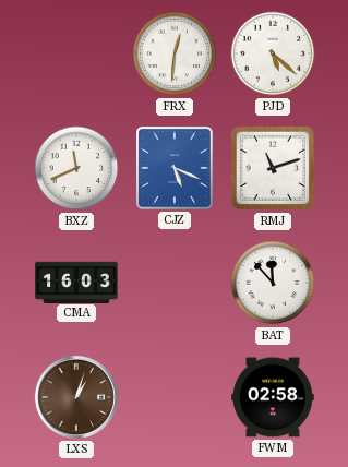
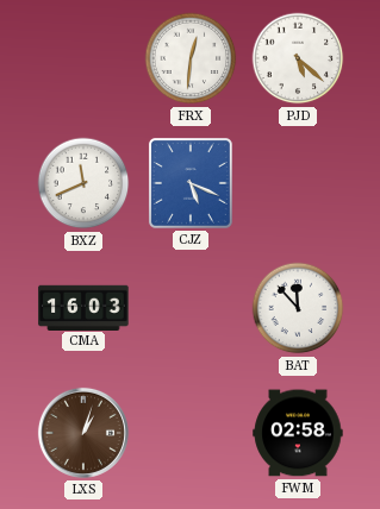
RMJ: 11:12 -> none (273, 168)
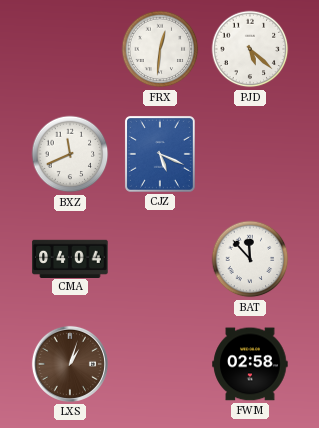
CMA: 16:03 -> 04:04 (70, 258)
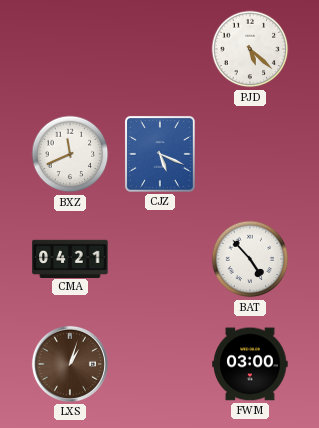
FRX: 12:31 -> none (160, 49)
CMA: 04:04 -> 04:21 (70, 258)
BAT: 11:53 -> 4:53 (250, 259)
FWM: 02:58 -> 03:00 (250, 364)
